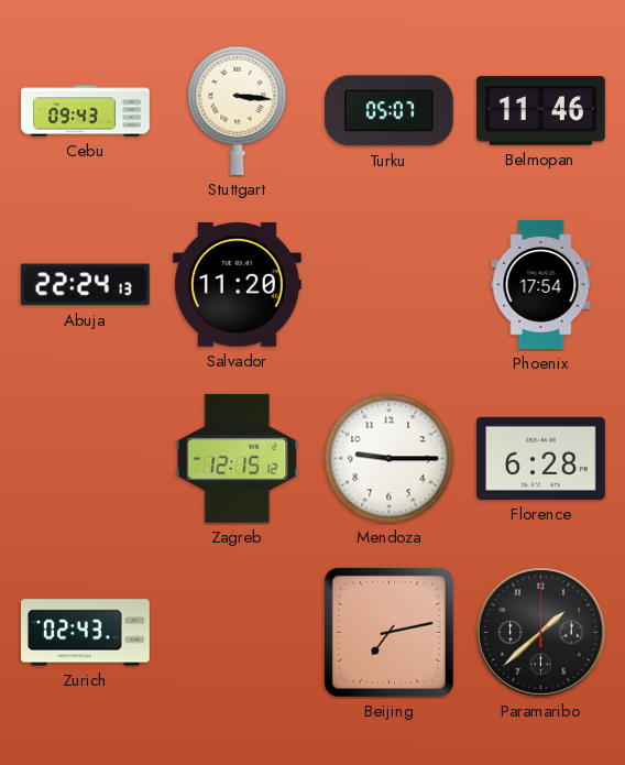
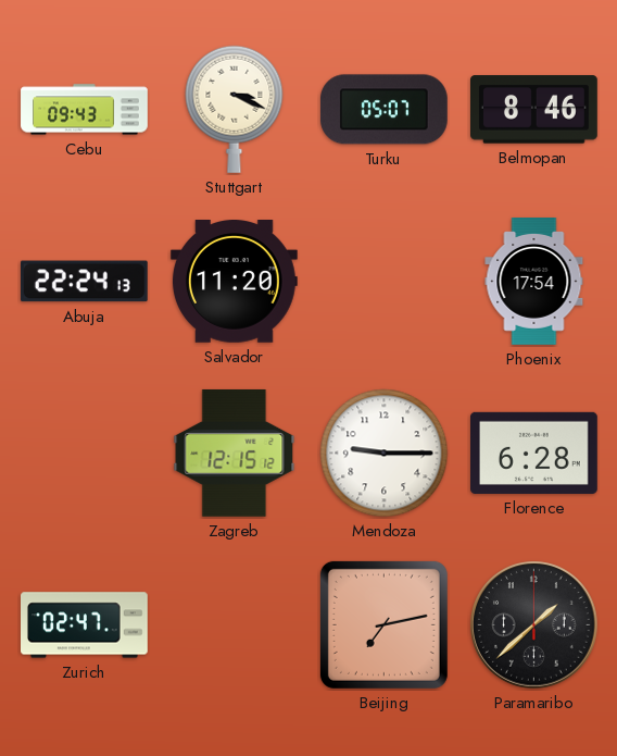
Stuttgart: 3:16 -> 3:19 (235, 109)
Belmopan: 11:46 -> 8:46 (534, 110)
Zurich: 02:43 -> 02:47 (85, 625)
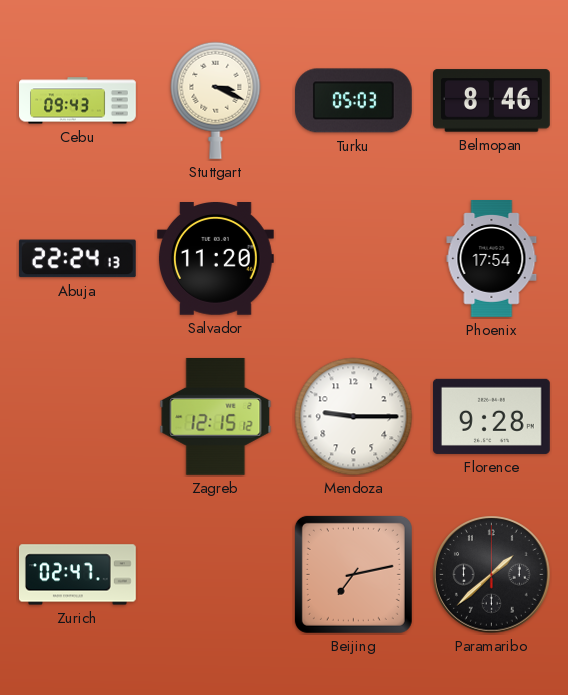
Turku: 05:07 -> 05:03 (353, 101)
Florence: 6:28 -> 9:28 (492, 416)
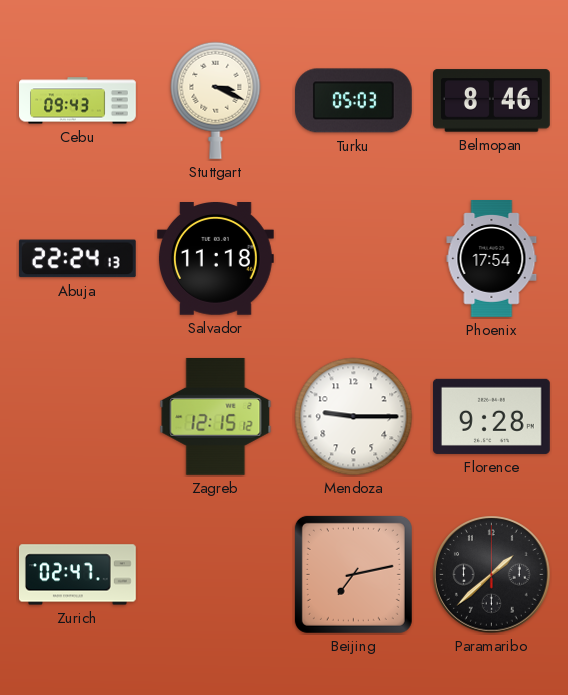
Salvador: 11:20 -> 11:18 (215, 259)
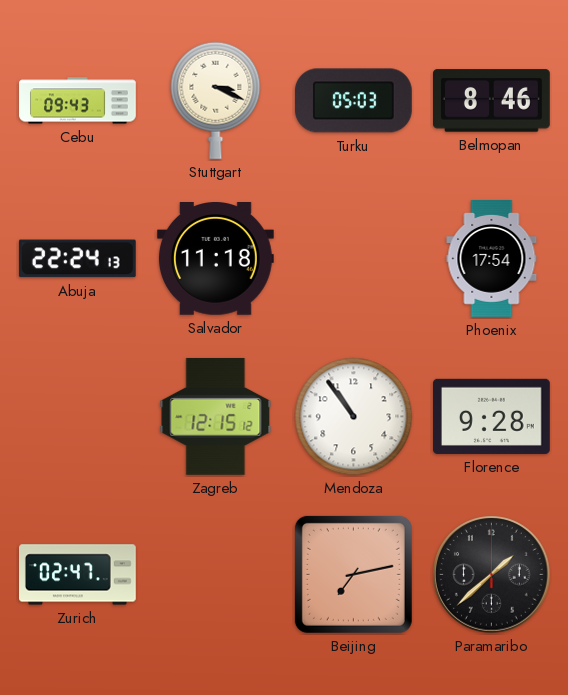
Mendoza: 9:15 -> 10:54 (354, 417)
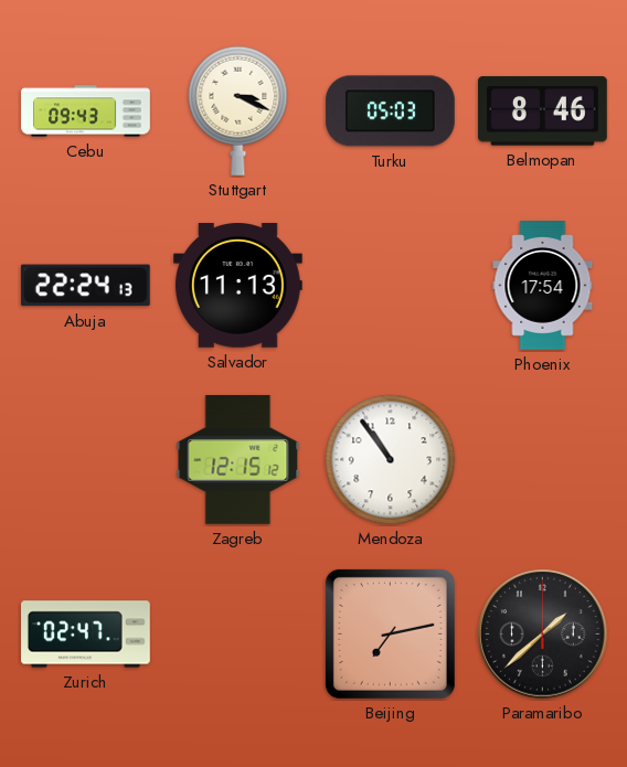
Salvador: 11:18 -> 11:13 (237, 286)
Florence: 9:28 -> none (492, 416)
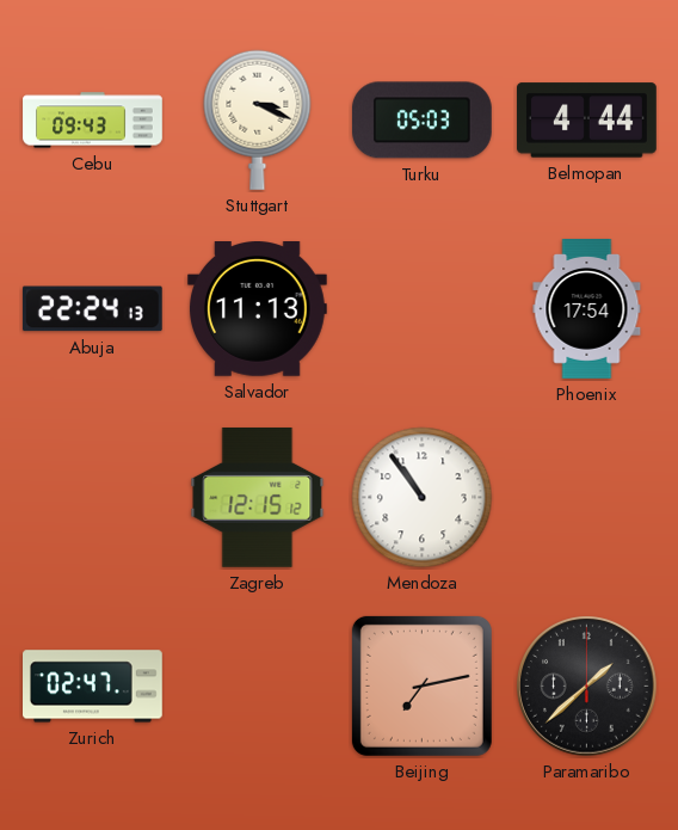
Belmopan: 8:46 -> 4:44 (587, 121)
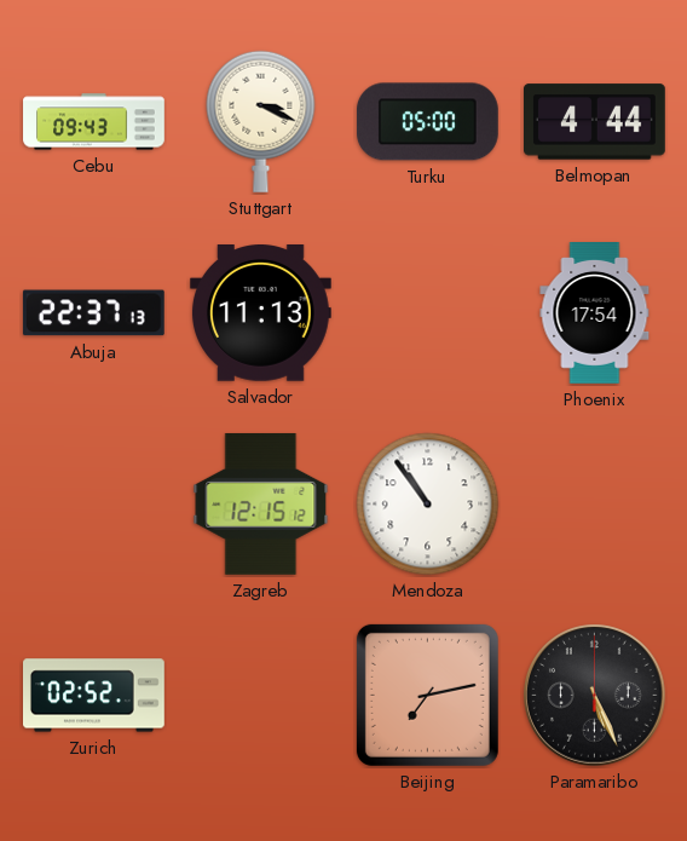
Turku: 05:03 -> 05:00 (427, 122)
Abuja: 22:24 -> 22:37 (93, 313)
Zurich: 02:47 -> 02:52 (94, 696)
Paramaribo: 1:38 -> 5:26 (595, 696)
